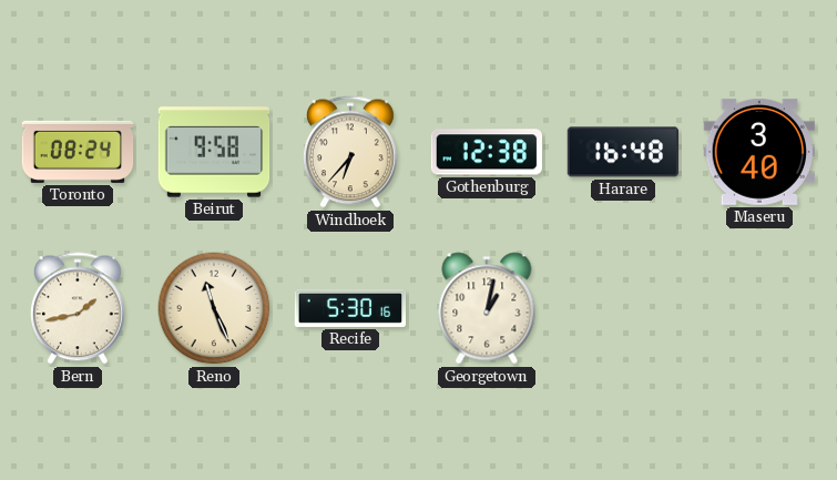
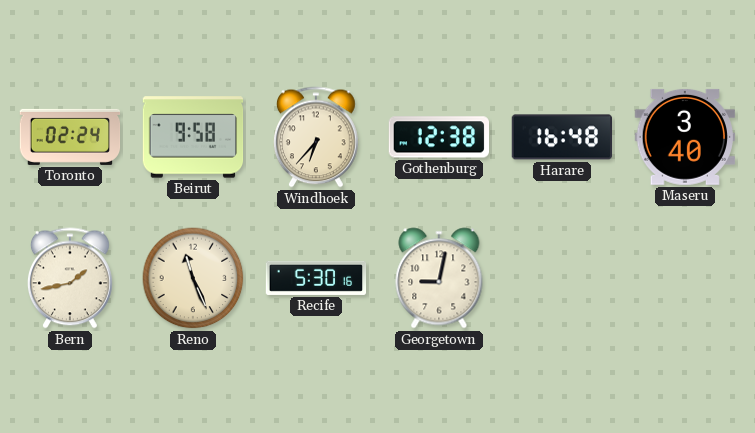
Toronto: 08:24 -> 02:24 (70, 137)
Georgetown: 1:02 -> 9:02 (439, 278)
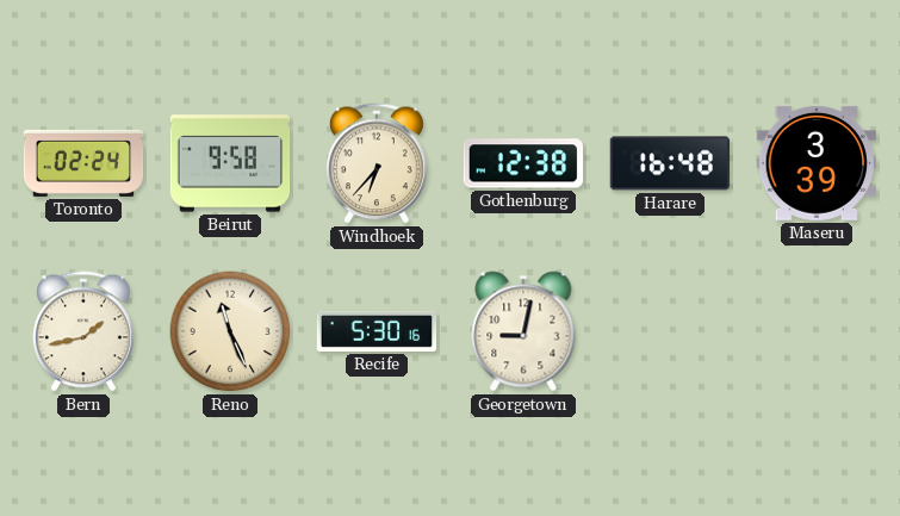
Maseru: 3:40 -> 3:39 (815, 163)
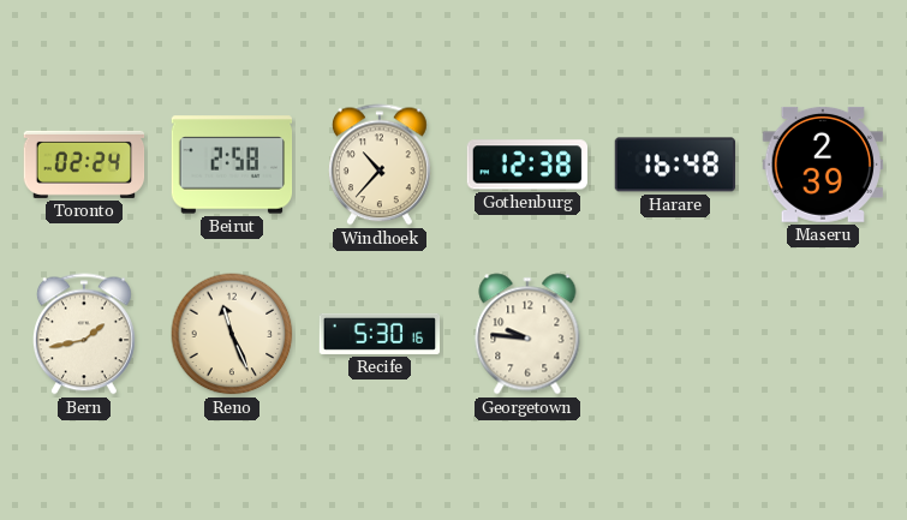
Beirut: 9:58 -> 2:58 (232, 165)
Windhoek: 6:37 -> 10:37 (380, 165)
Maseru: 3:39 -> 2:39 (822, 165)
Georgetown: 9:02 -> 9:46 (527, 334)
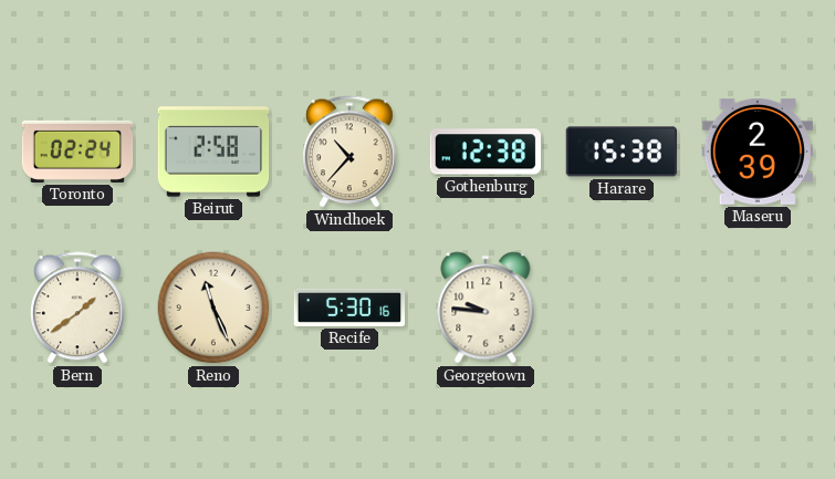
Harare: 16:48 -> 15:38 (620, 152)
Bern: 1:43 -> 1:39 (77, 308)
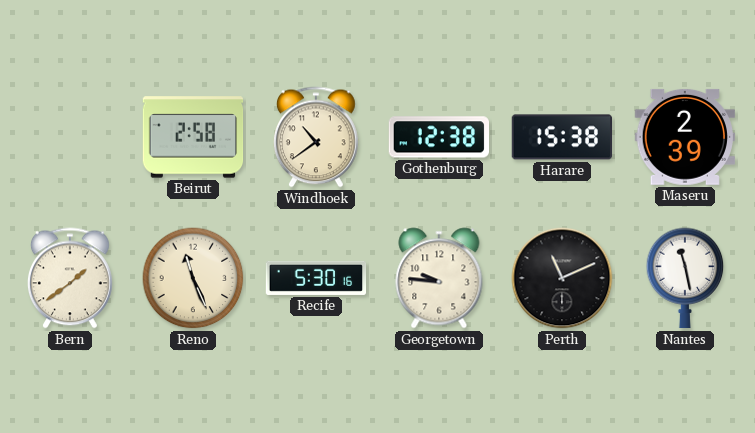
Toronto: 02:24 -> none (77, 152)
Windhoek: 10:37 -> 10:39 (316, 137)
Perth: none -> 11:11 (562, 278)
Nantes: none -> 11:28 (685, 278)
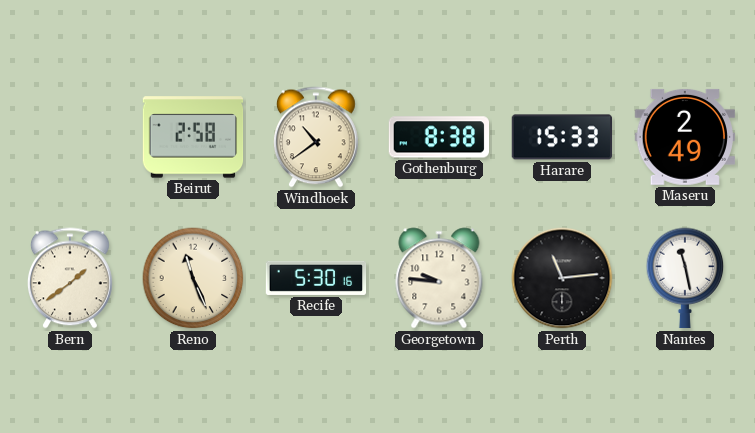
Gothenburg: 12:38 -> 8:38 (438, 137)
Harare: 15:38 -> 15:33 (561, 137)
Maseru: 2:39 -> 2:49 (684, 137)
Perth: 11:11 -> 11:14 (562, 278)
